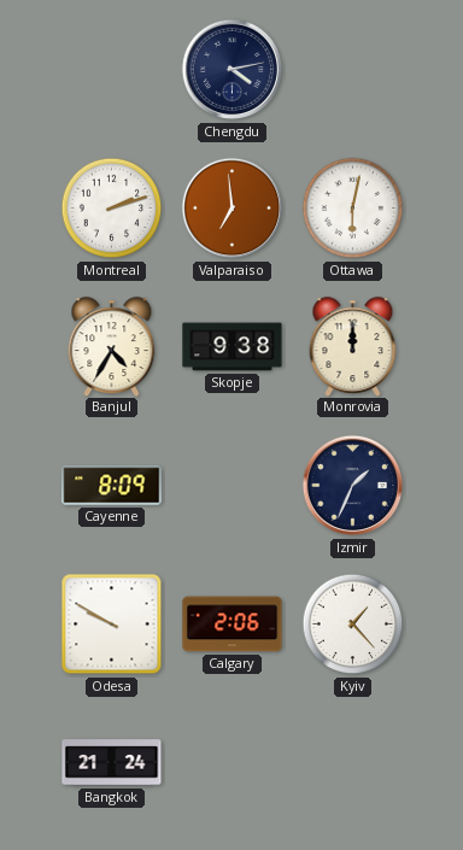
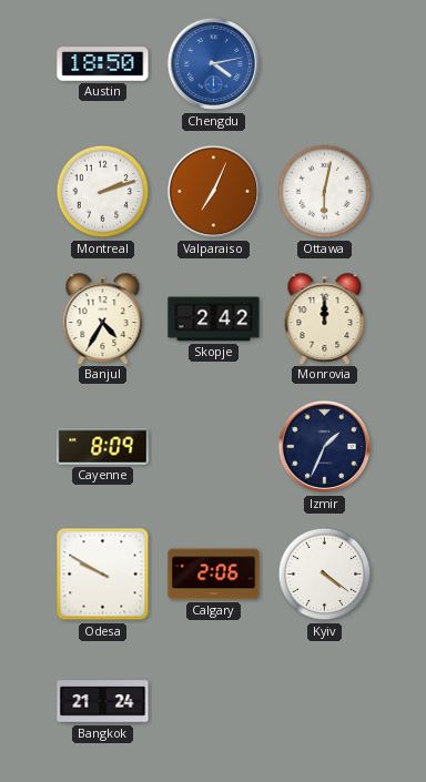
Austin: none -> 18:50 (103, 64)
Chengdu dial: navy -> blue (213, 64)
Valparaiso: 6:59 -> 7:04 (213, 192)
Skopje: 9:38 -> 2:42 (214, 319)
Kyiv: 1:23 -> 4:21 (325, 575)
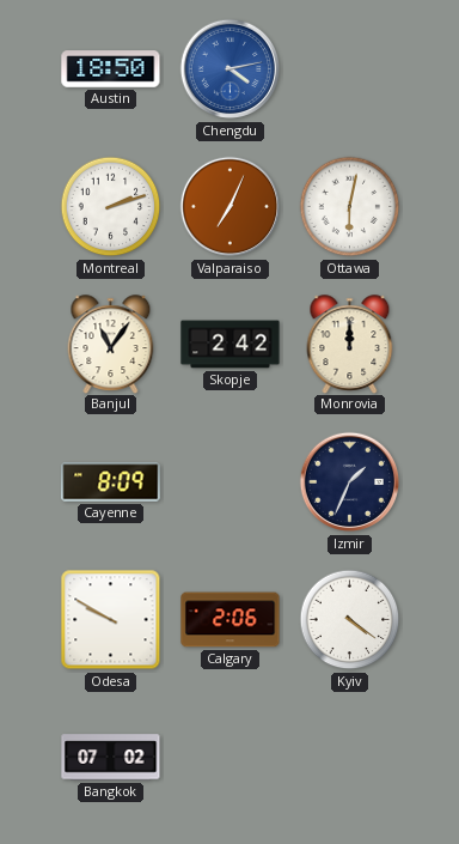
Banjul: 4:35 -> 11:06 (111, 344)
Bangkok: 21:24 -> 07:02 (111, 758)
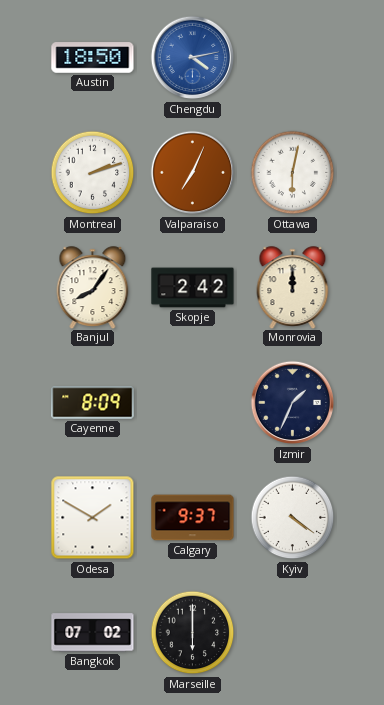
Banjul: 11:06 -> 8:06 (93, 287)
Odesa: 9:50 -> 1:50 (93, 518)
Calgary: 2:06 -> 9:37 (193, 518)
Marseille: none -> 6:00 (193, 633)
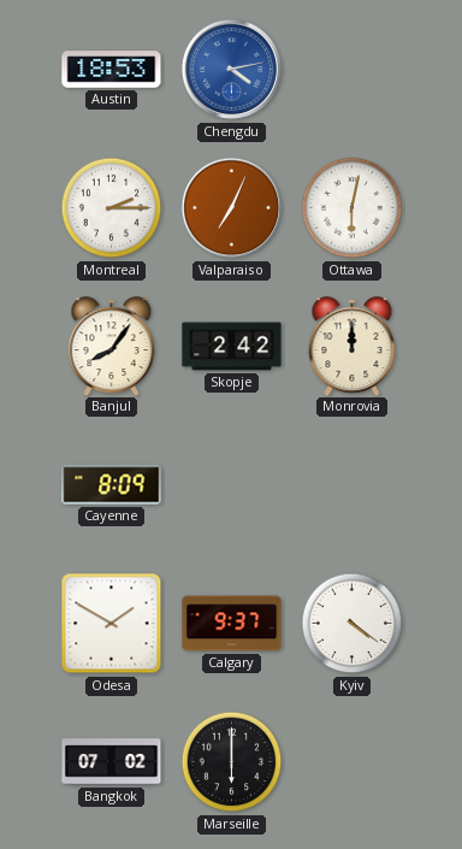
Austin: 18:50 -> 18:53 (112, 70)
Montreal: 2:12 -> 2:15 (112, 208)
Izmir: 1:34 -> none (292, 403)
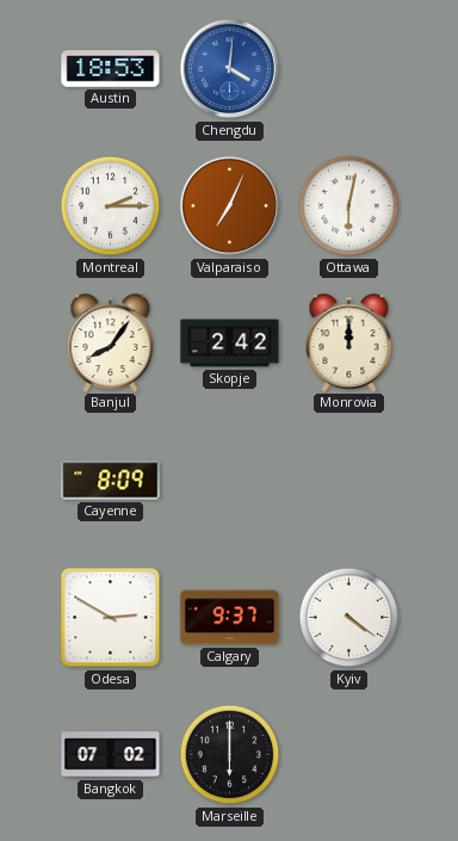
Chengdu: 4:13 -> 4:01 (229, 69)
Odesa: 1:50 -> 2:50 (111, 618)
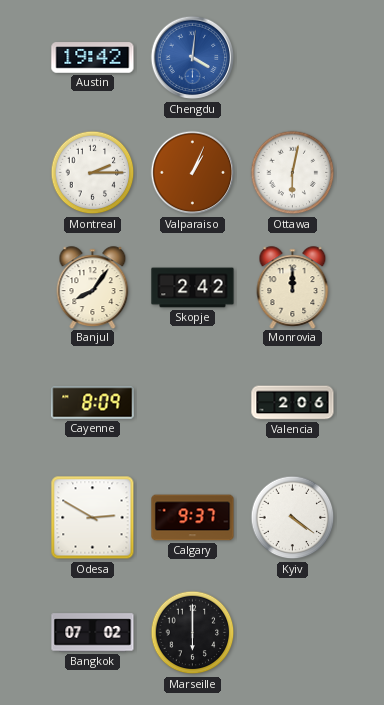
Austin: 18:53 -> 19:42 (93, 58)
Valparaiso: 7:04 -> 1:04 (192, 173)
Valencia: none -> 2:06 (293, 403)
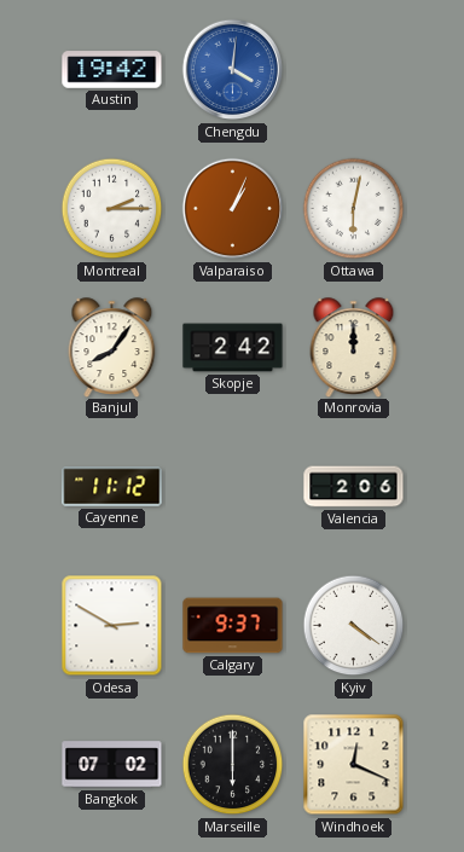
Cayenne: 8:09 -> 11:12 (112, 487)
Windhoek: none -> 12:19 (354, 765)
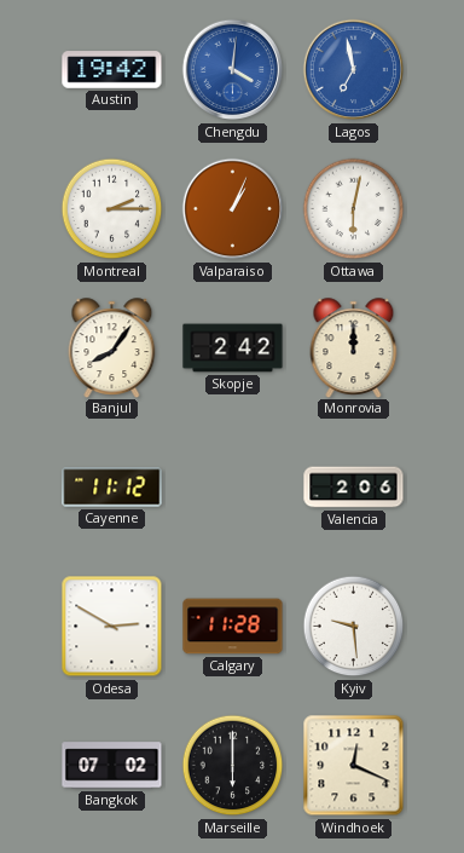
Lagos: none -> 6:58 (353, 70)
Calgary: 9:37 -> 11:28 (233, 627)
Kyiv: 4:21 -> 9:29 (354, 627)
